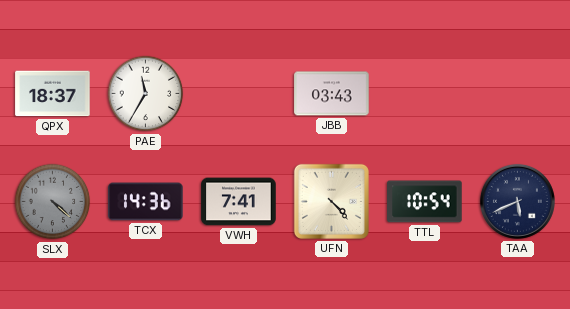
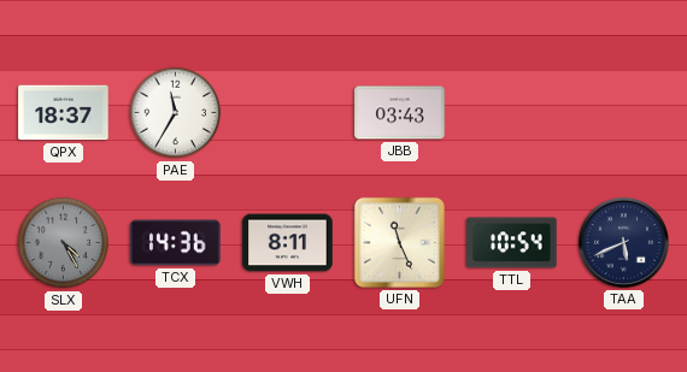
SLX: 4:22 -> 4:25 (64, 243)
VWH: 7:41 -> 8:11 (288, 243)
UFN: 4:23 -> 11:26 (399, 242)
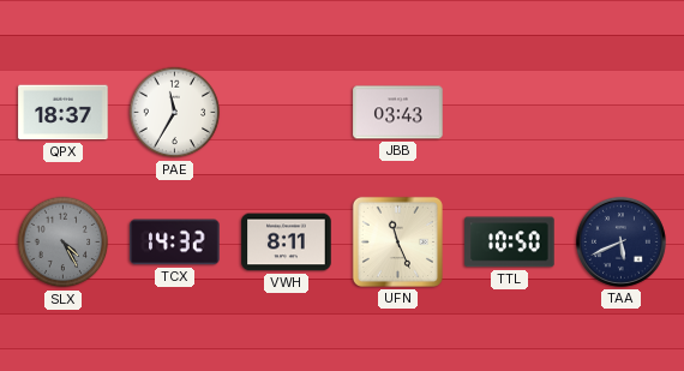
TCX: 14:36 -> 14:32 (175, 243)
TTL: 10:54 -> 10:50 (510, 243)
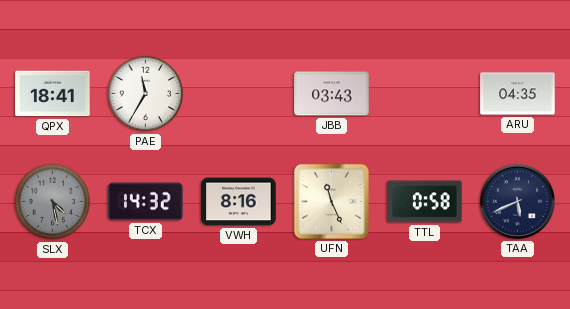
QPX: 18:37 -> 18:41 (53, 94)
ARU: none -> 04:35 (518, 94)
SLX: 4:25 -> 4:28 (53, 202)
VWH: 8:11 -> 8:16 (239, 202)
TTL: 10:50 -> 0:58 (425, 202)
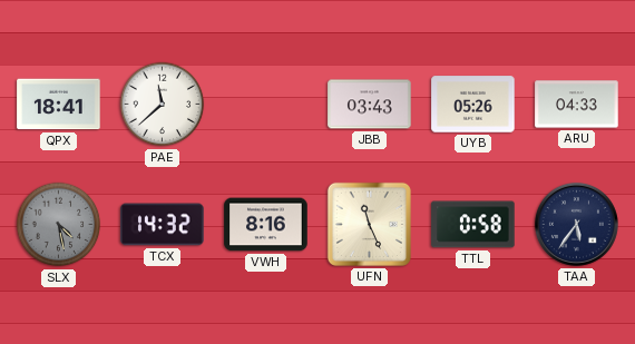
PAE: 11:35 -> 11:38 (163, 105)
UYB: none -> 05:26 (473, 105)
ARU: 04:35 -> 04:33 (577, 105)
TAA: 5:41 -> 5:36 (576, 224)
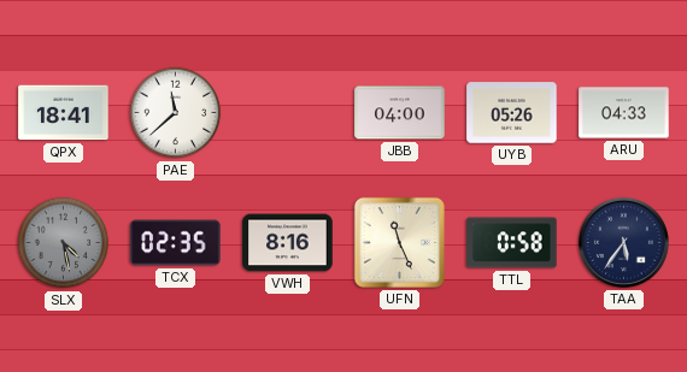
JBB: 03:43 -> 04:00 (400, 113)
TCX: 14:32 -> 02:35 (176, 243)
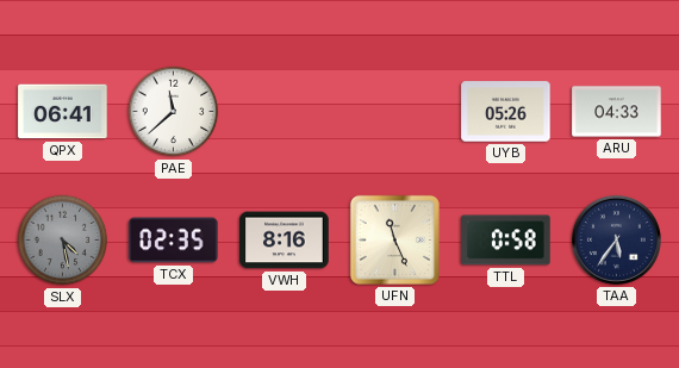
QPX: 18:41 -> 06:41 (63, 112)
JBB: 04:00 -> none (400, 113)
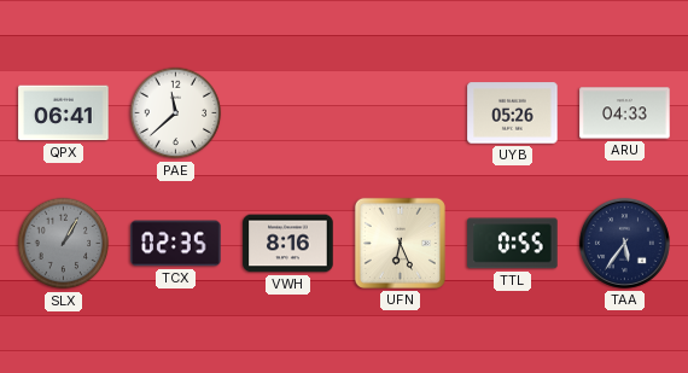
SLX: 4:28 -> 1:05 (64, 244)
UFN: 11:26 -> 6:26 (400, 243)
TTL: 0:58 -> 0:55 (513, 244)
